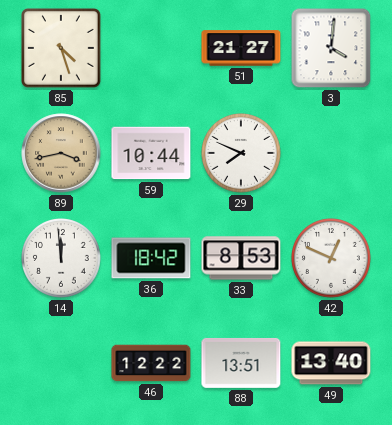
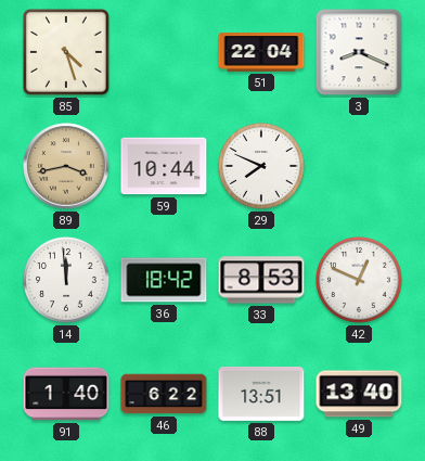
51: 21:27 -> 22:04 (261, 52)
3: 4:01 -> 8:19 (359, 52)
91: none -> 1:40 (66, 394)
46: 12:22 -> 6:22 (164, 394)
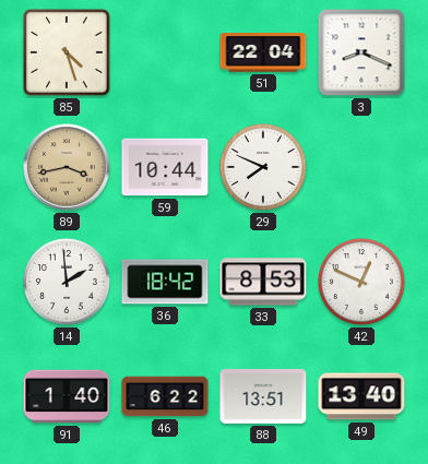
14: 11:59 -> 1:59 (68, 283)
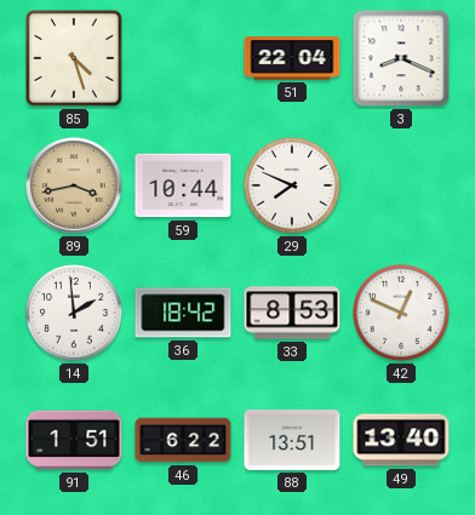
91: 1:40 -> 1:51 (74, 440)
